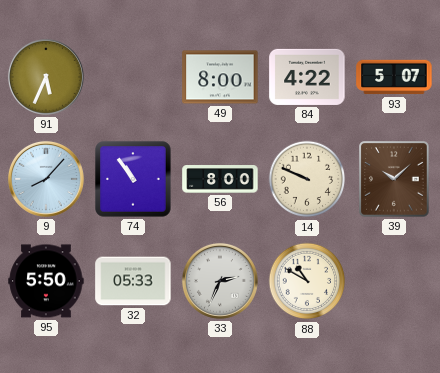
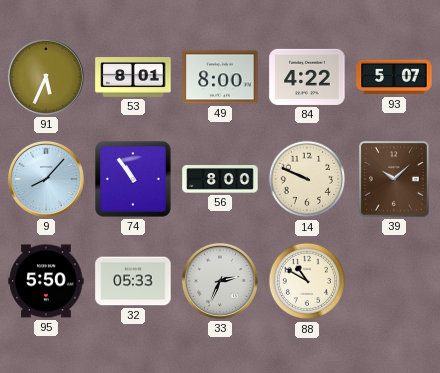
53: none -> 8:01 (133, 78)
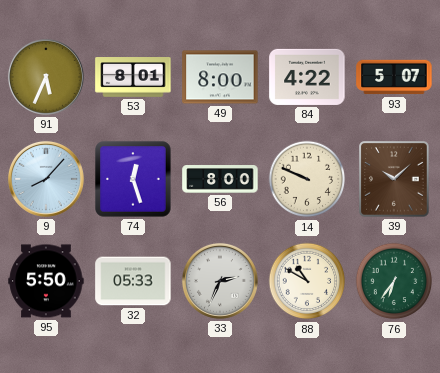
74: 10:54 -> 12:27 (133, 179)
76: none -> 6:36 (394, 281)
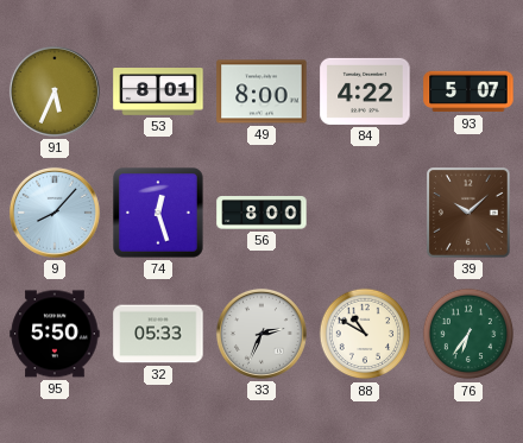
14: 9:49 -> none (307, 179)
